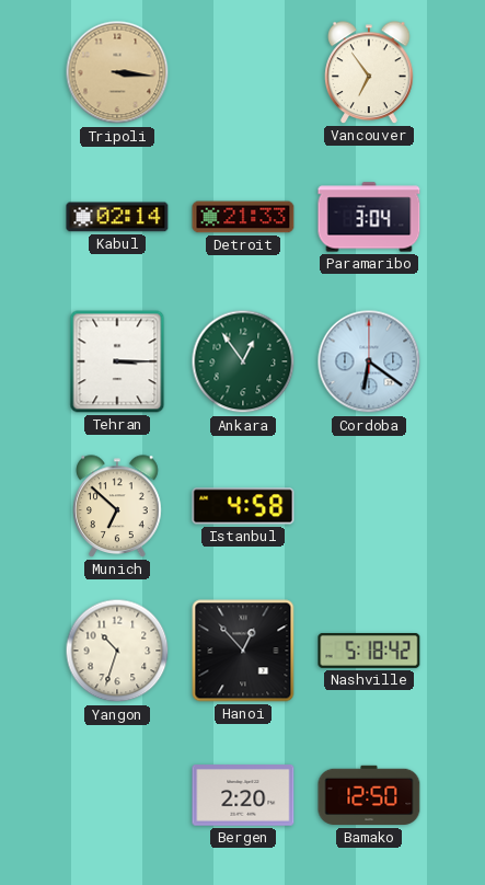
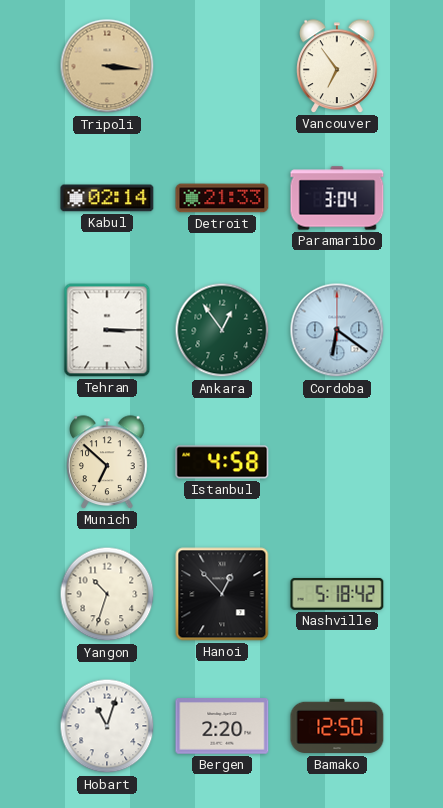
Hobart: none -> 11:03 (107, 726)
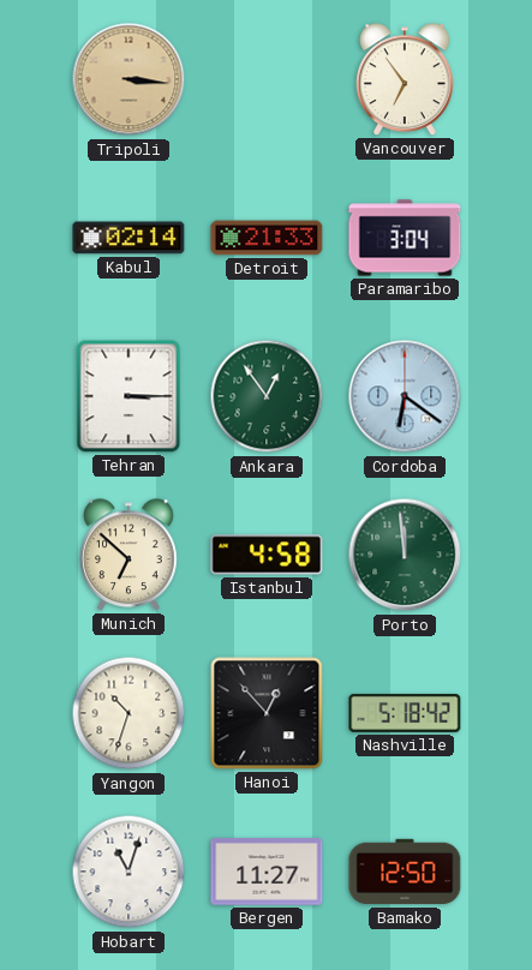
Porto: none -> 11:59 (405, 555)
Bergen: 2:20 -> 11:27 (267, 872)
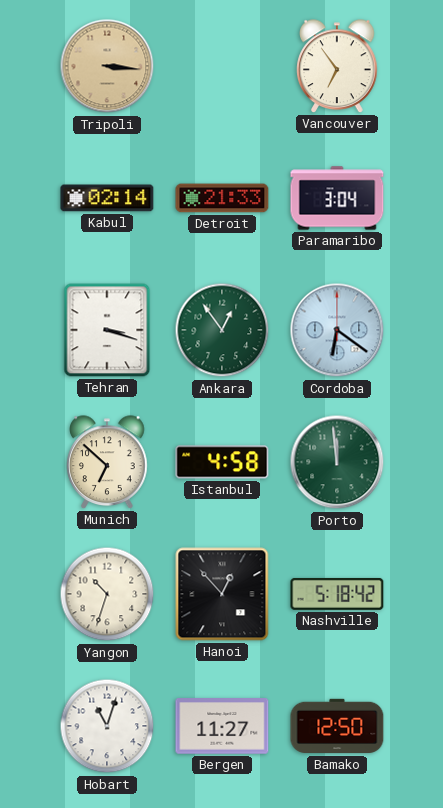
Tehran: 3:15 -> 3:18 (107, 330)
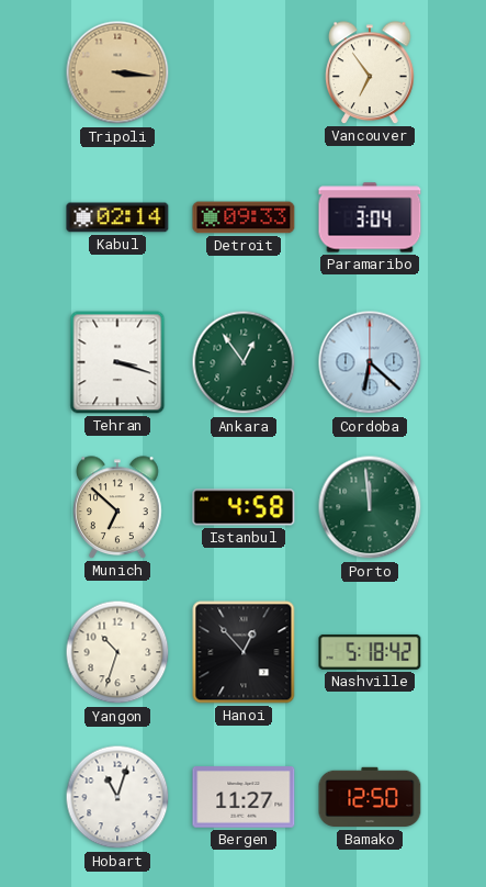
Detroit: 21:33 -> 09:33 (244, 217)
Cordoba: 6:21 -> 6:22 (370, 362)
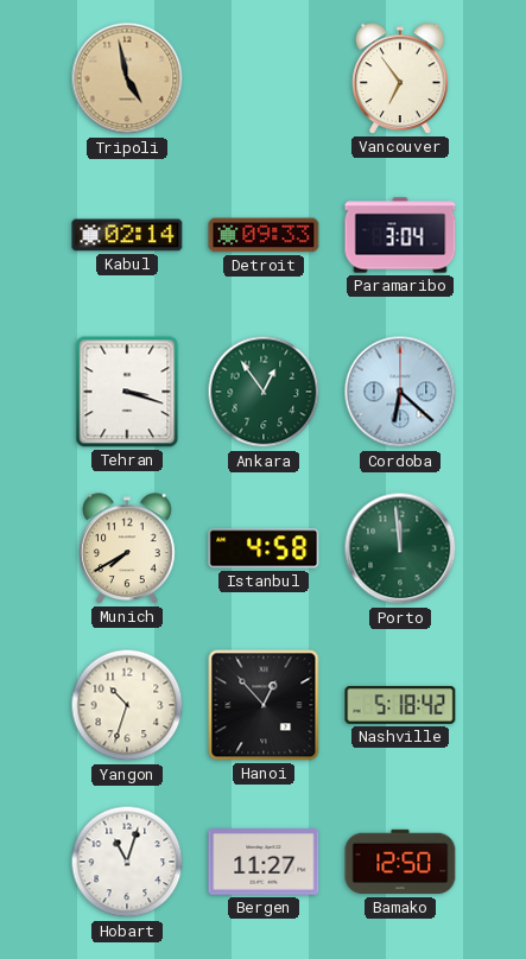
Tripoli: 3:16 -> 4:58 (127, 78)
Munich: 6:52 -> 7:40 (127, 548)
